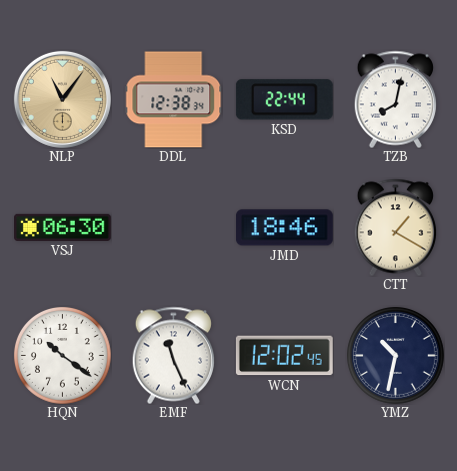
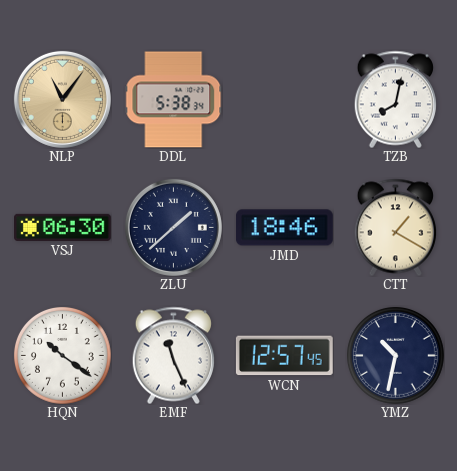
DDL: 12:38 -> 5:38 (173, 100)
KSD: 22:44 -> none (284, 100)
ZLU: none -> 1:38 (173, 227)
WCN: 12:02 -> 12:57 (284, 356)
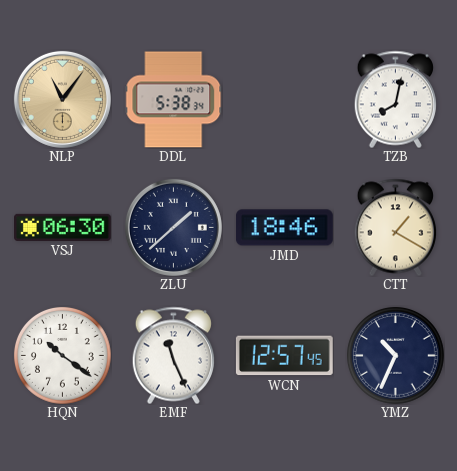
YMZ: 10:32 -> 10:34 (395, 355)
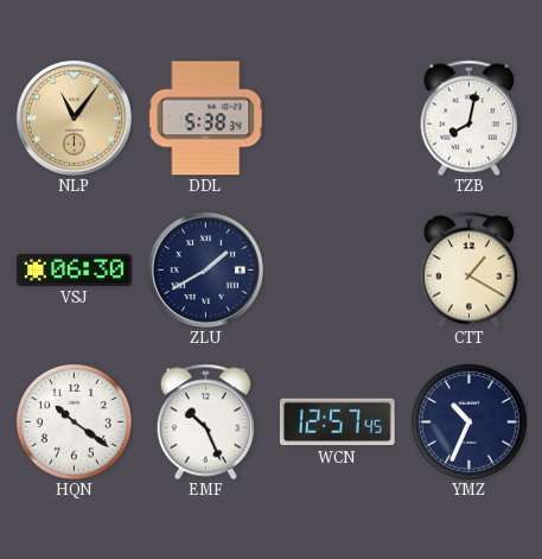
ZLU: 1:38 -> 1:40 (205, 269)
JMD: 18:46 -> none (284, 228)
EMF: 11:26 -> 10:26 (205, 421)
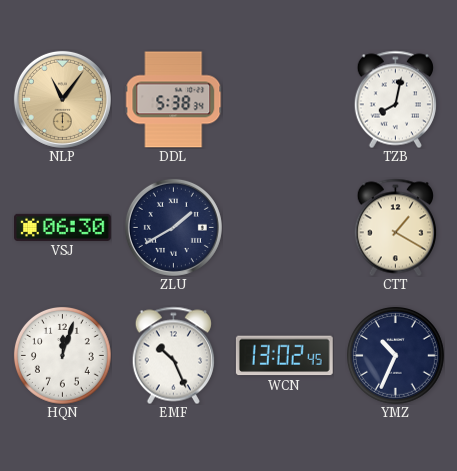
HQN: 10:21 -> 12:03 (62, 355)
WCN: 12:57 -> 13:02 (284, 356)
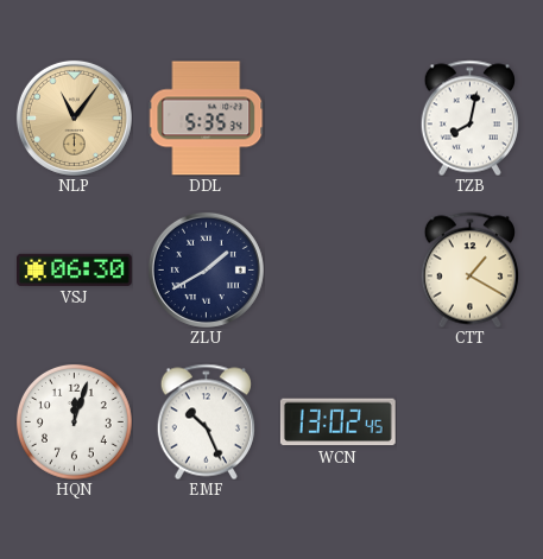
DDL: 5:38 -> 5:35 (206, 119)
YMZ: 10:34 -> none (395, 355)
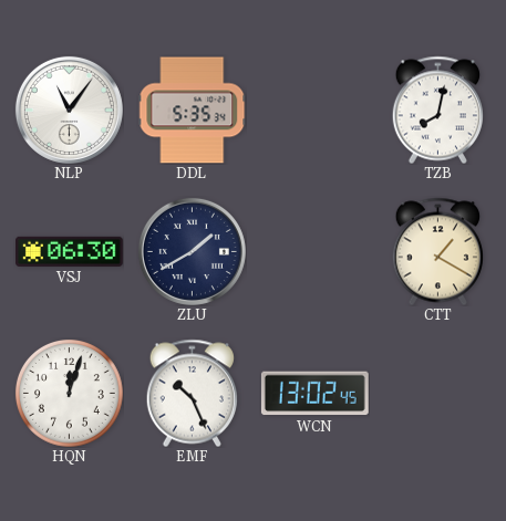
NLP dial: champagne -> white (69, 110)
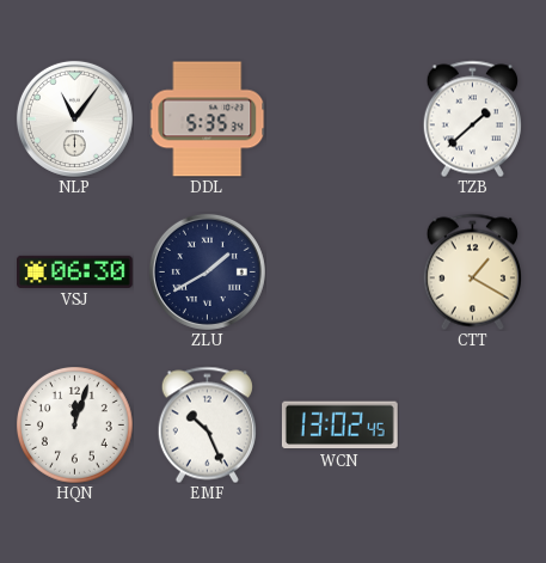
TZB: 8:02 -> 1:38 (472, 118)
